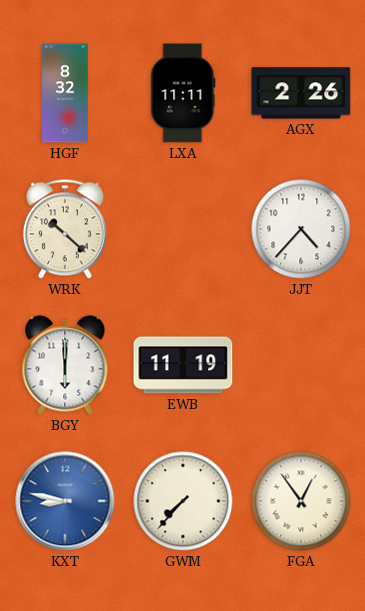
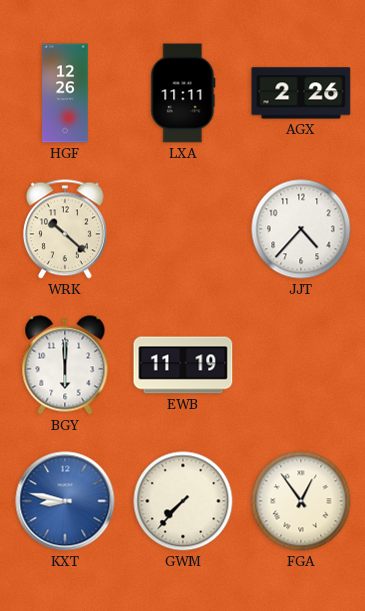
HGF: 8:32 -> 12:26 (65, 93)
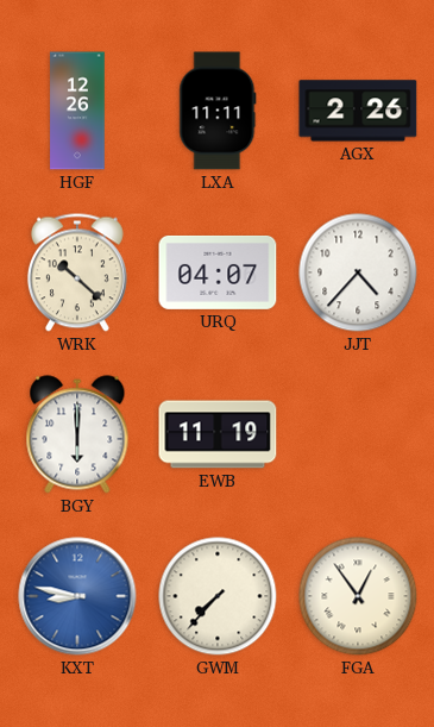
URQ: none -> 04:07 (218, 272)
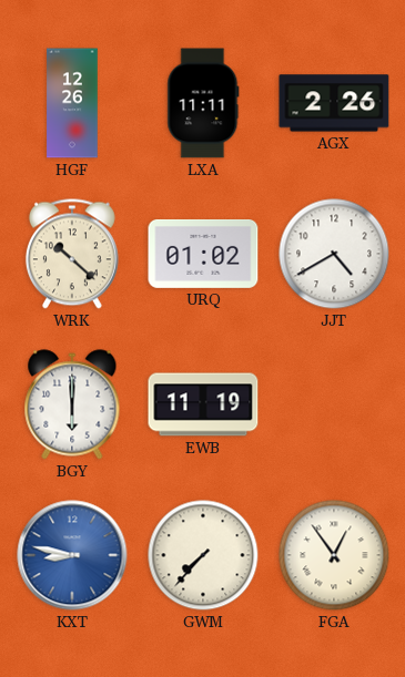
URQ: 04:07 -> 01:02 (203, 254)
JJT: 4:37 -> 4:40 (334, 254)
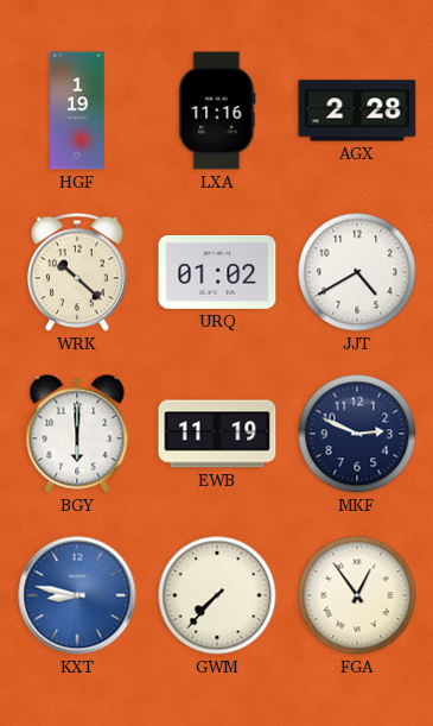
HGF: 12:26 -> 1:19 (77, 111)
LXA: 11:11 -> 11:16 (217, 111)
AGX: 2:26 -> 2:28 (357, 111)
MKF: none -> 2:49 (357, 434)
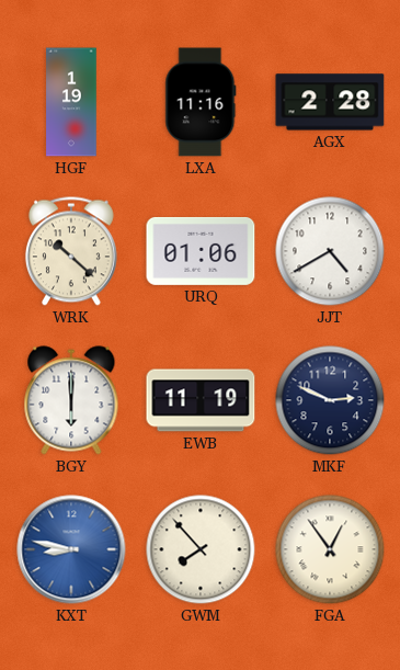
URQ: 01:02 -> 01:06 (201, 251)
GWM: 7:37 -> 7:53 (201, 549)
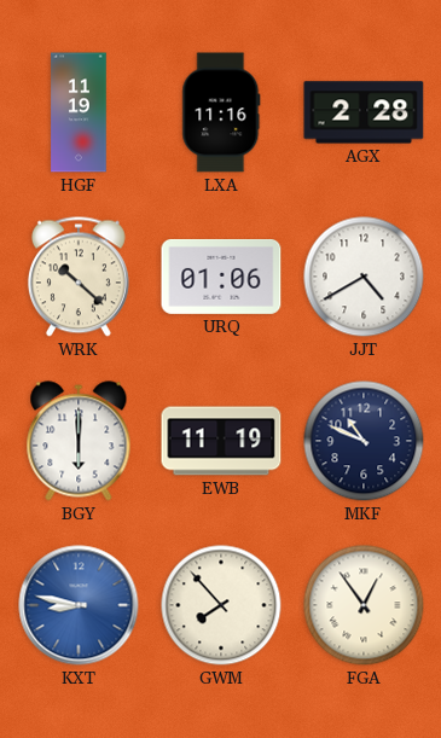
HGF: 1:19 -> 11:19 (79, 112)
MKF: 2:49 -> 10:49 (364, 441)
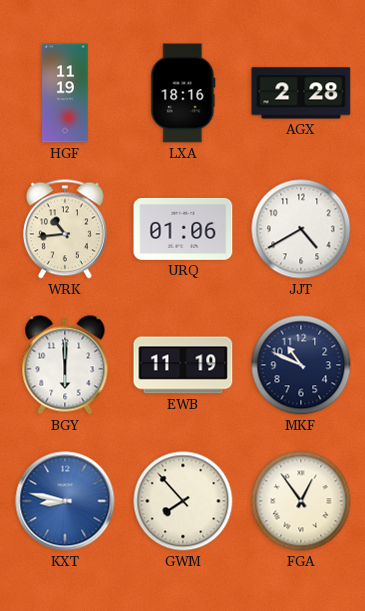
LXA: 11:16 -> 18:16 (183, 93)
WRK: 10:22 -> 10:44 (65, 229)
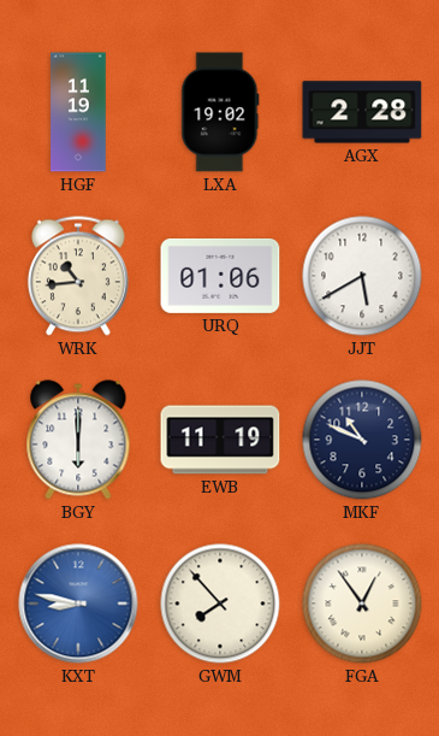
LXA: 18:16 -> 19:02 (220, 112)
JJT: 4:40 -> 5:40 (362, 276)
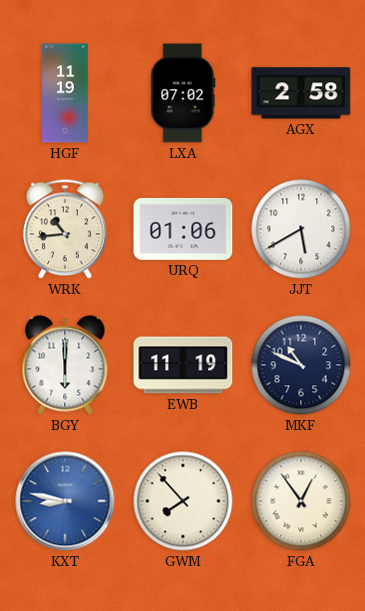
LXA: 19:02 -> 07:02 (183, 93)
AGX: 2:28 -> 2:58 (301, 93)
